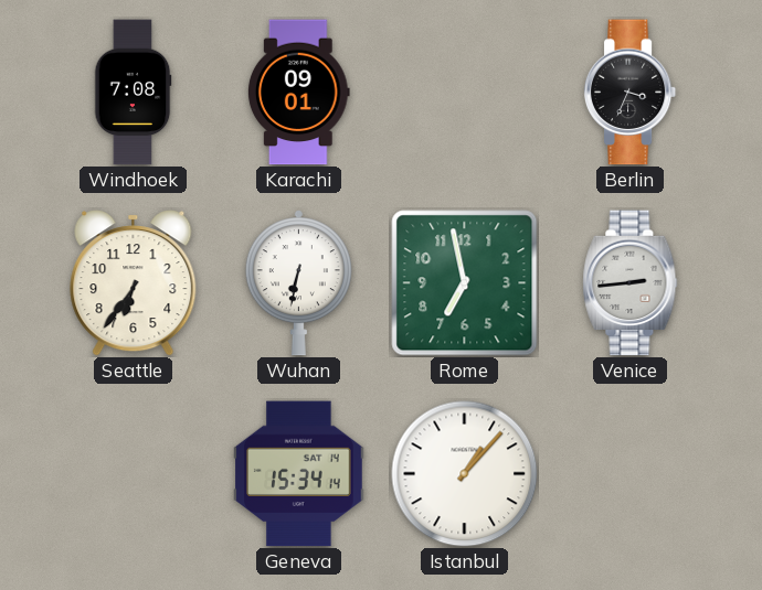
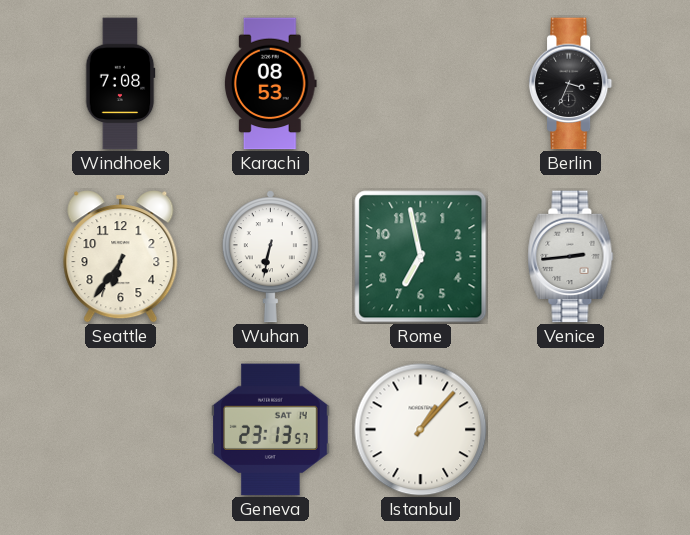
Karachi: 09:01 -> 08:53 (270, 84)
Geneva: 15:34 -> 23:13 (271, 430)
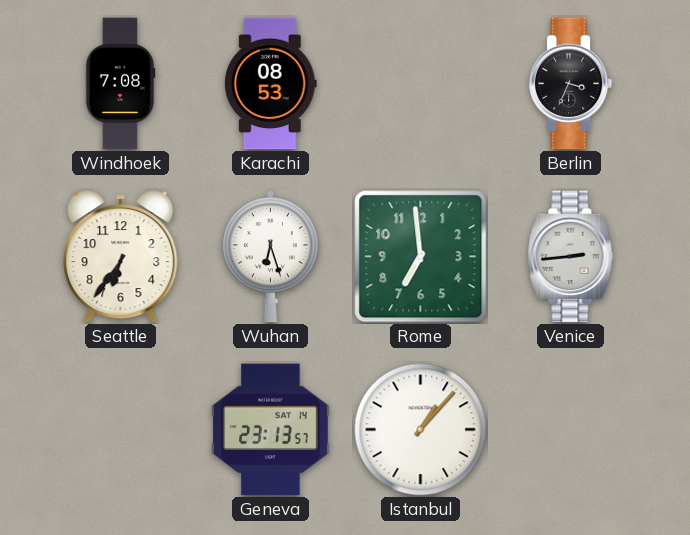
Wuhan: 6:32 -> 6:27 (270, 257)
Rome: 6:58 -> 6:59 (421, 257)
